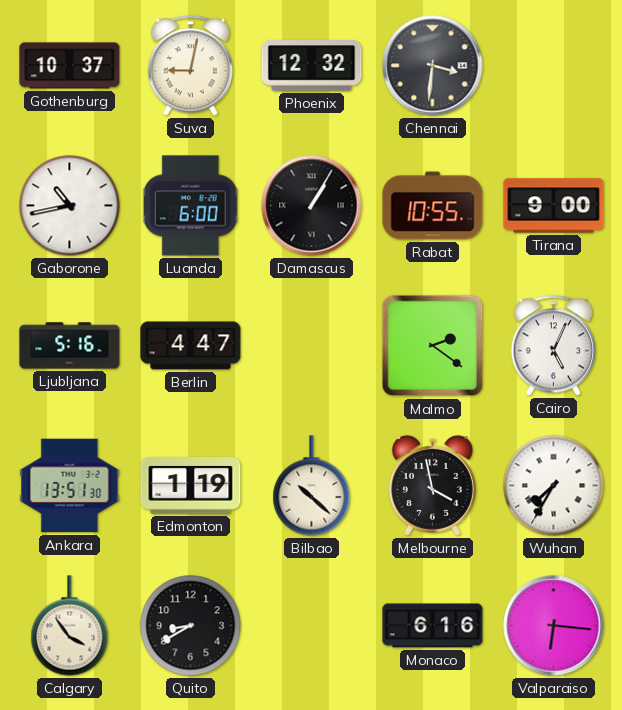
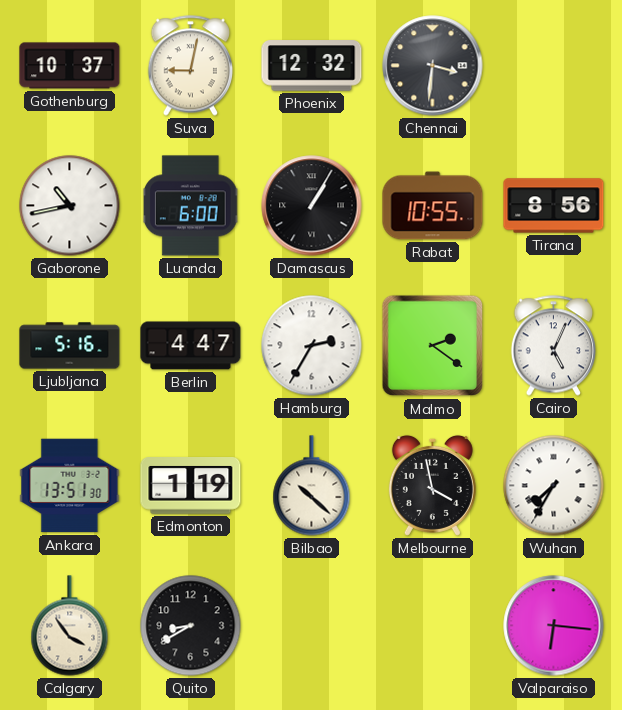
Tirana: 9:00 -> 8:56 (554, 206)
Hamburg: none -> 2:35 (312, 346)
Monaco: 6:16 -> none (433, 626)
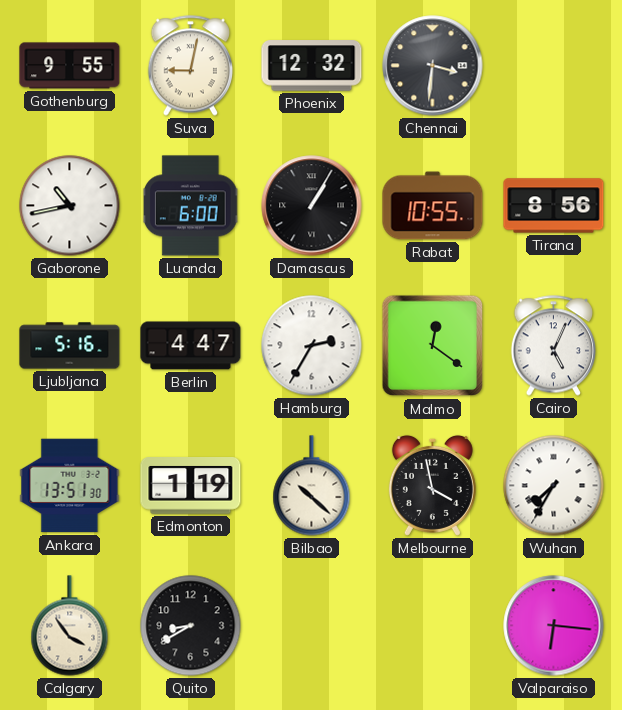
Gothenburg: 10:37 -> 9:55 (70, 66)
Malmo: 2:21 -> 12:21 (433, 346)
